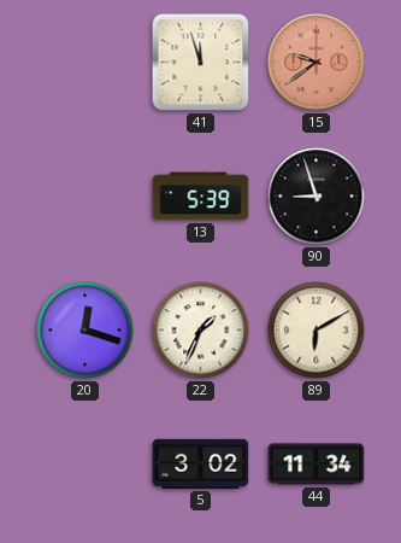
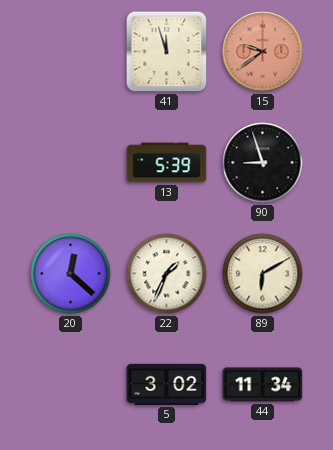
20: 12:18 -> 12:22 (71, 274)
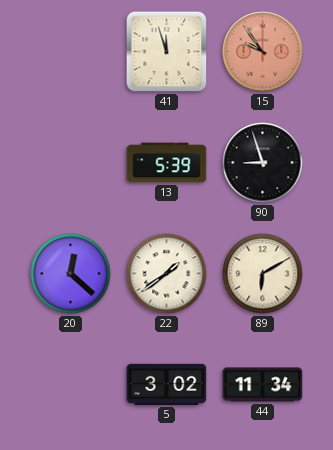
15: 9:39 -> 9:54 (263, 52)
22: 1:34 -> 1:39 (167, 274)
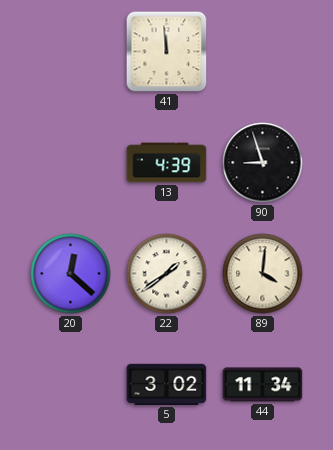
41: 11:57 -> 11:59 (167, 52)
15: 9:54 -> none (263, 52)
13: 5:39 -> 4:39 (167, 163)
89: 6:10 -> 4:01 (263, 274)
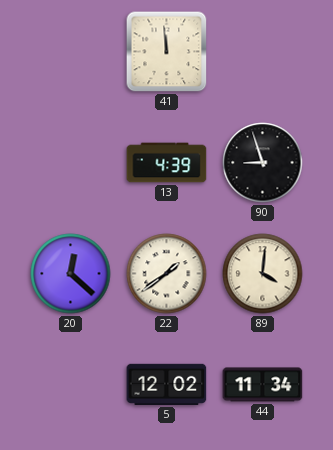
5: 3:02 -> 12:02 (167, 384)
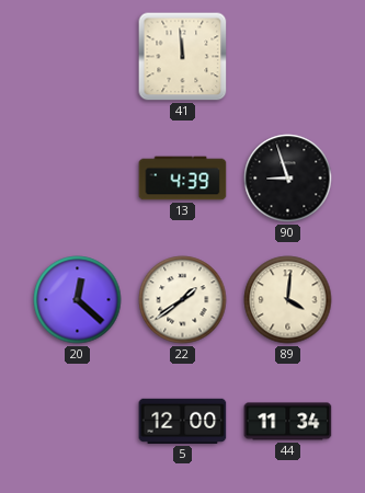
5: 12:02 -> 12:00 (183, 421)
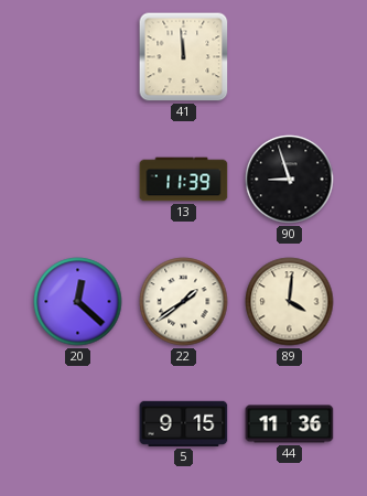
13: 4:39 -> 11:39 (184, 180)
5: 12:00 -> 9:15 (184, 423)
44: 11:34 -> 11:36 (290, 424)
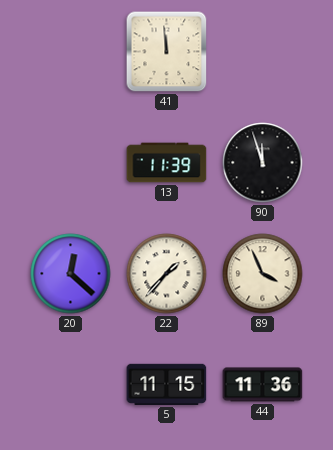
90: 8:57 -> 11:57 (263, 163)
22: 1:39 -> 1:37 (167, 274)
89: 4:01 -> 3:56 (263, 274)
5: 9:15 -> 11:15 (167, 384)
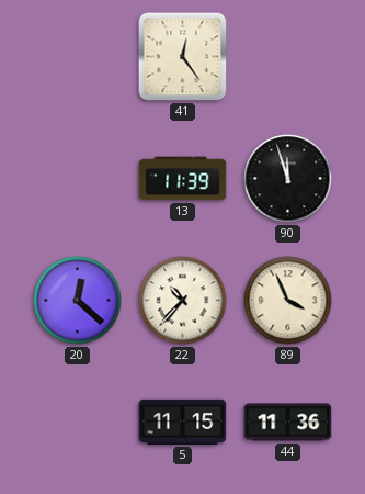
41: 11:59 -> 12:24 (183, 57)
22: 1:37 -> 10:37 (183, 301)
